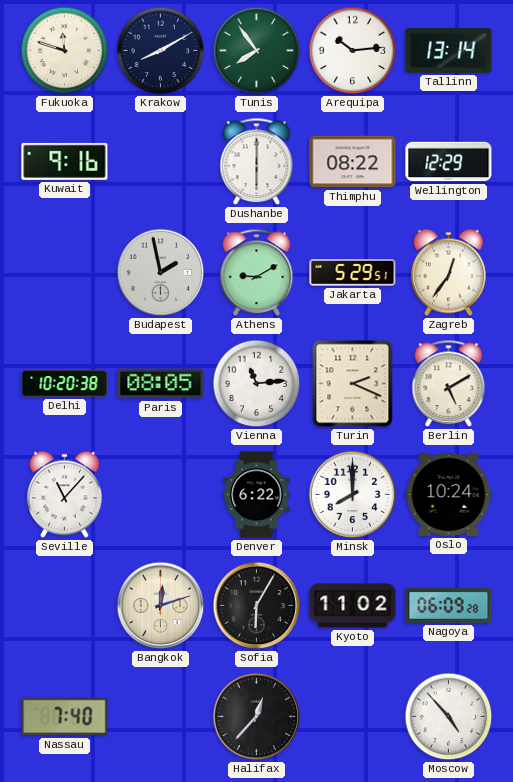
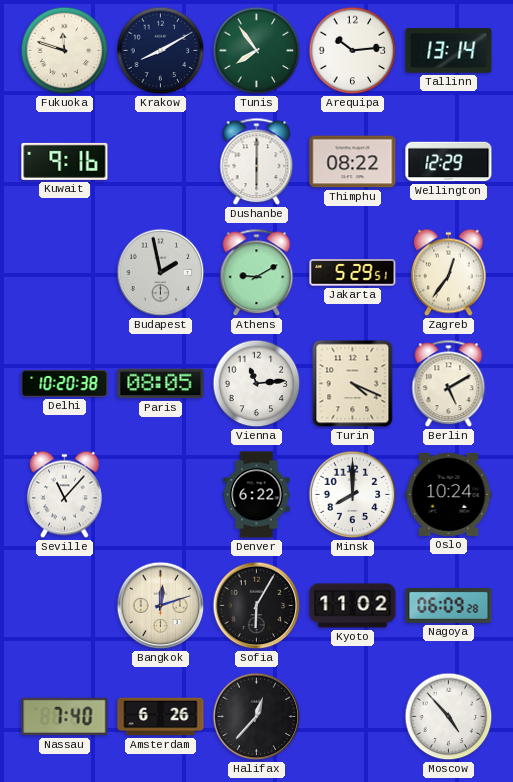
Turin: 2:19 -> 4:19 (353, 384)
Amsterdam: none -> 6:26 (161, 717)
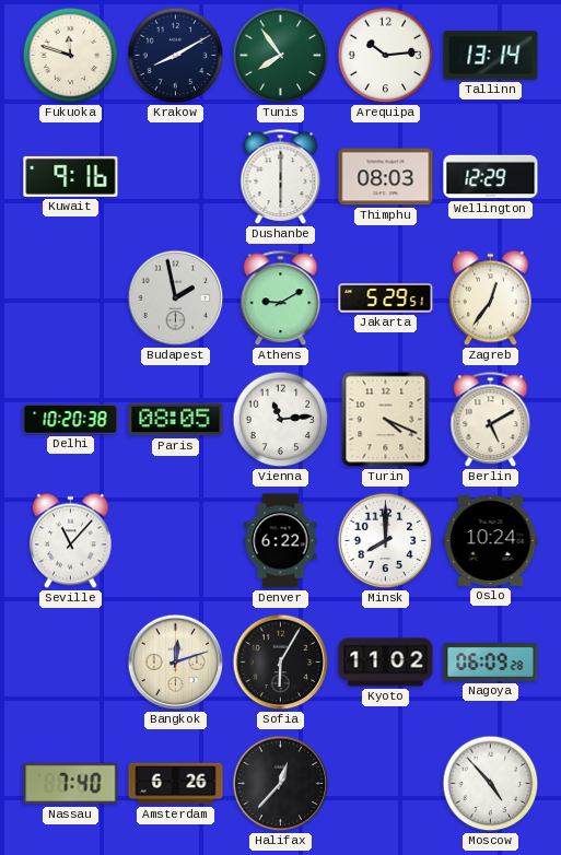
Thimphu: 08:22 -> 08:03 (386, 177)
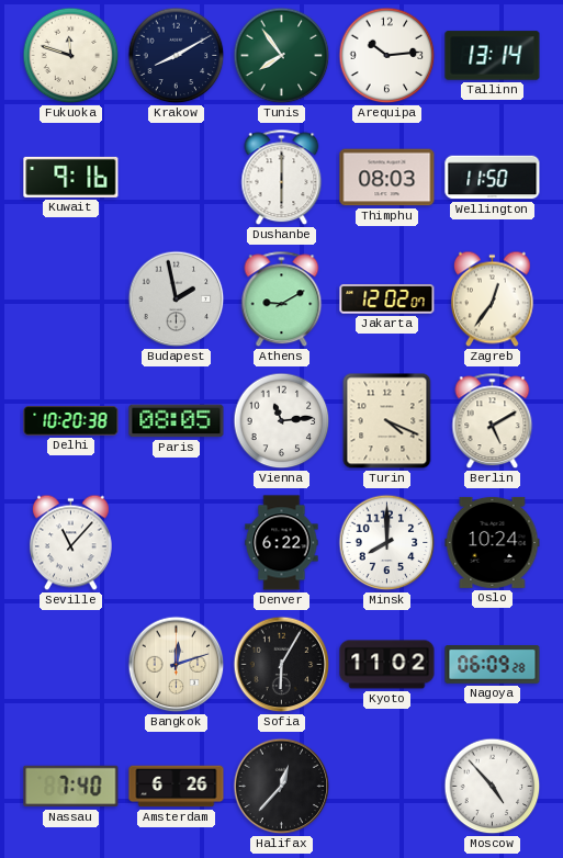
Wellington: 12:29 -> 11:50 (493, 178)
Jakarta: 5:29 -> 12:02 (387, 300)
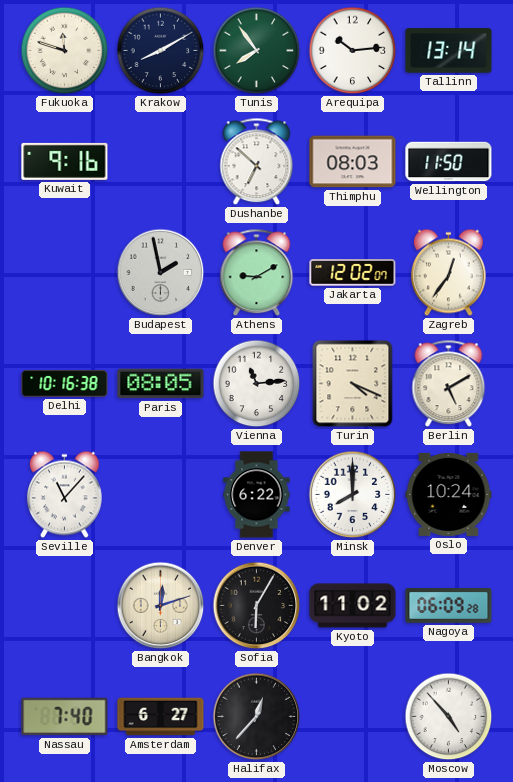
Dushanbe: 6:00 -> 6:52 (257, 162)
Delhi: 10:20 -> 10:16 (65, 384)
Amsterdam: 6:26 -> 6:27 (161, 717)
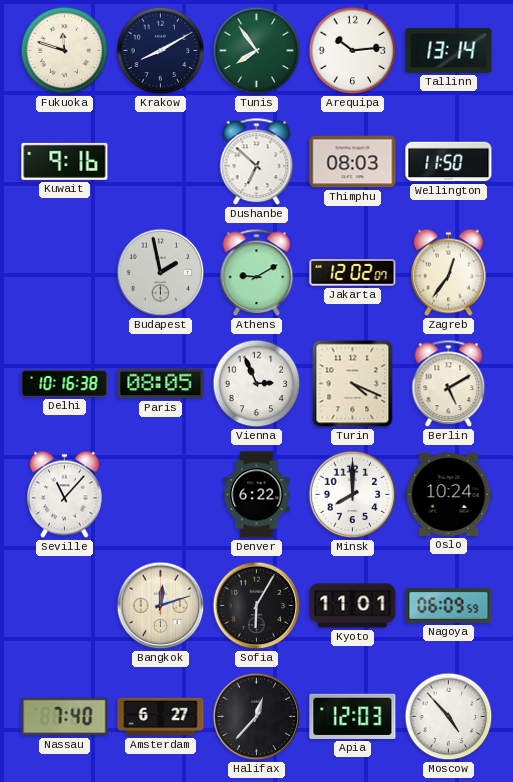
Vienna: 11:14 -> 2:56 (257, 384)
Kyoto: 11:02 -> 11:01 (353, 606)
Nagoya: 06:09:28 -> 06:09:59 (449, 606)
Apia: none -> 12:03 (353, 716)
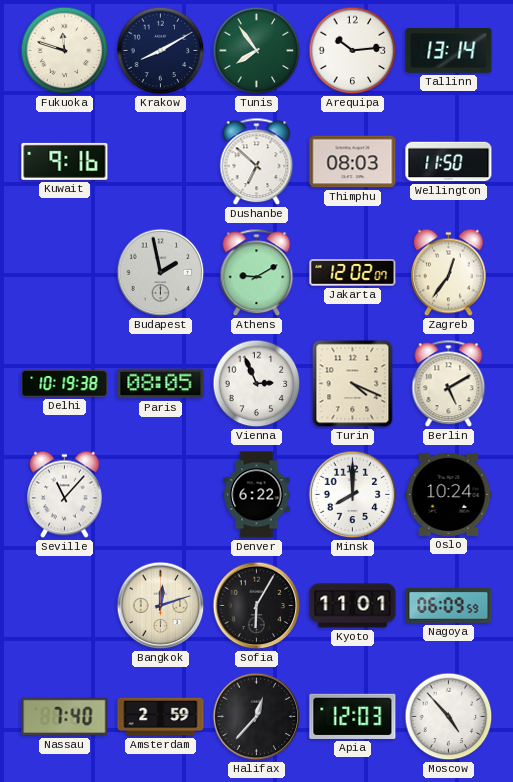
Delhi: 10:16 -> 10:19 (65, 384)
Amsterdam: 6:27 -> 2:59 (161, 717)
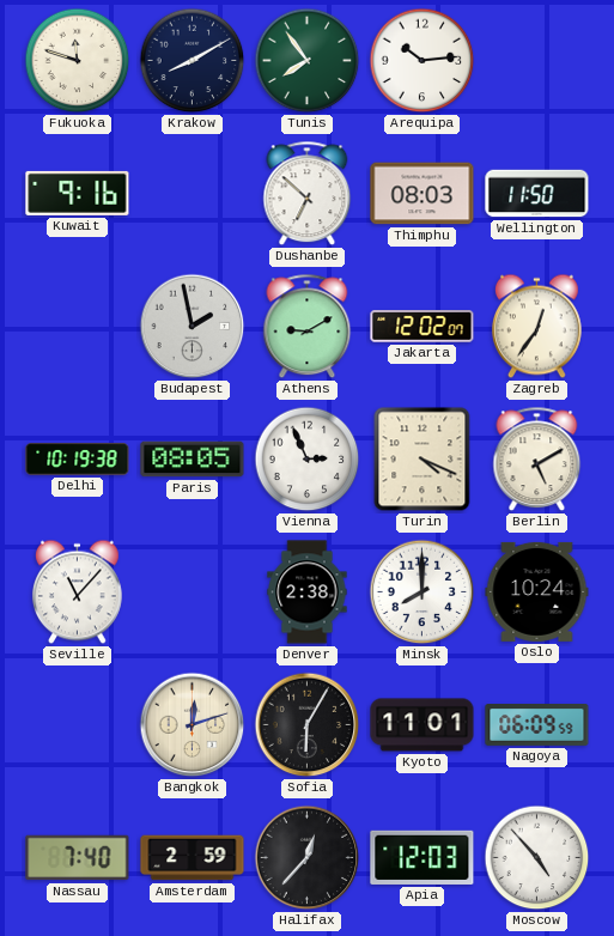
Tallinn: 13:14 -> none (449, 51)
Denver: 6:22 -> 2:38 (308, 592)
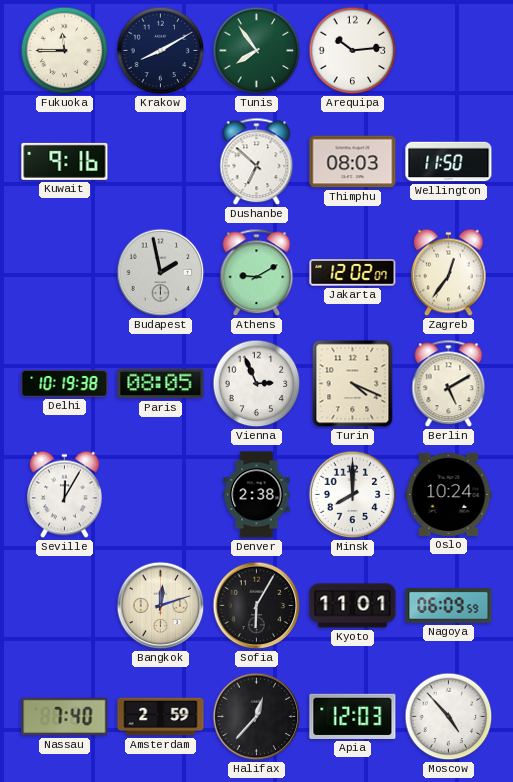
Fukuoka: 11:48 -> 11:45 (65, 51)
Seville: 11:07 -> 12:05 (64, 495)
